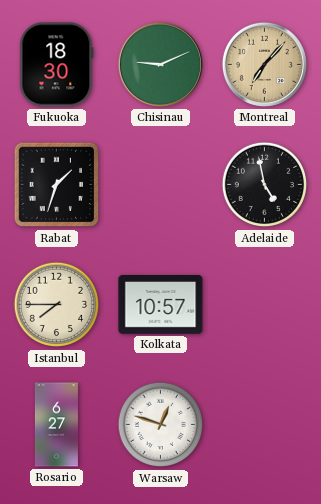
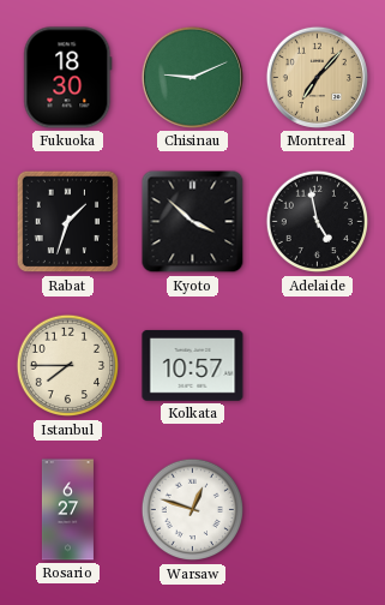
Kyoto: none -> 3:52 (193, 222)
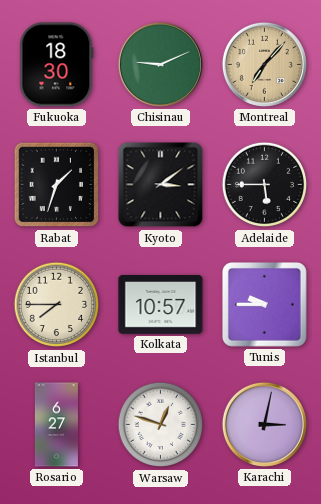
Kyoto: 3:52 -> 3:09 (161, 185)
Adelaide: 4:58 -> 5:45 (265, 185)
Tunis: none -> 9:45 (264, 304)
Karachi: none -> 3:02 (264, 424)
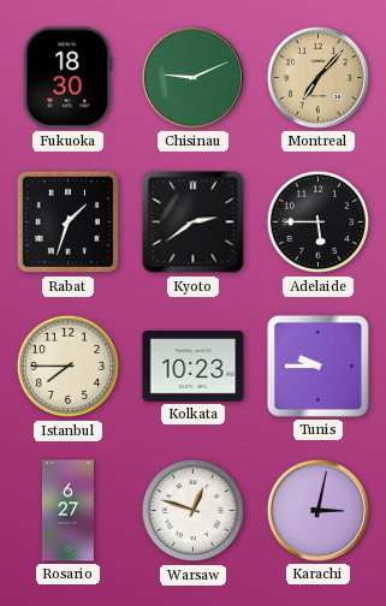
Kyoto: 3:09 -> 2:39 (194, 222)
Kolkata: 10:57 -> 10:23 (194, 367)
